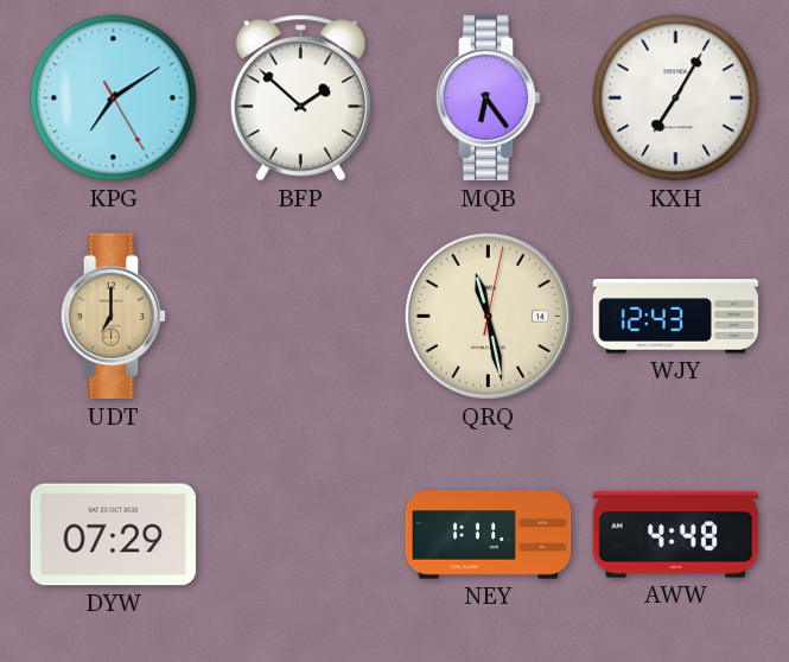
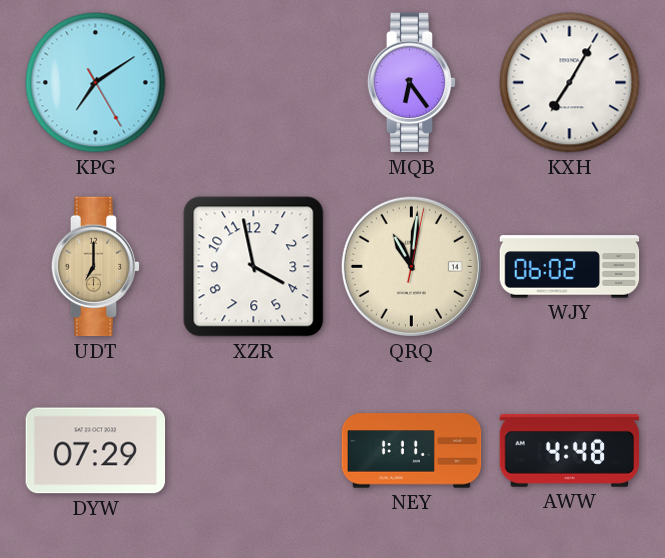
BFP: 1:52 -> none (300, 98)
XZR: none -> 3:58 (254, 267)
QRQ: 11:28 -> 11:01 (411, 266)
WJY: 12:43 -> 06:02 (570, 267)
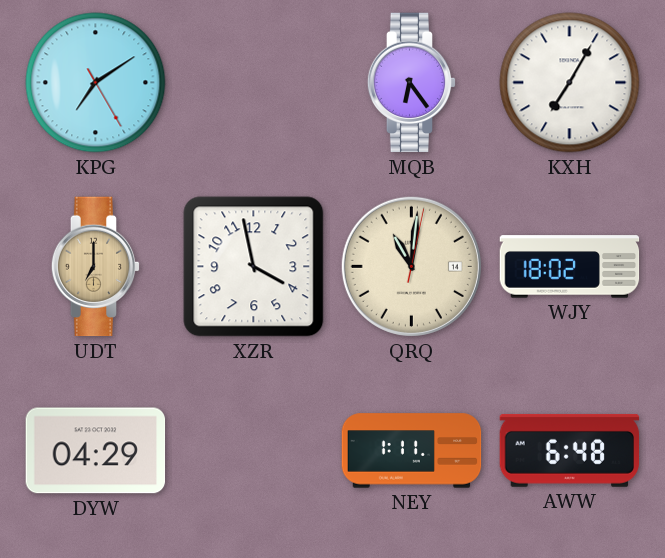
WJY: 06:02 -> 18:02 (570, 267)
DYW: 07:29 -> 04:29 (96, 451)
AWW: 4:48 -> 6:48 (570, 450)
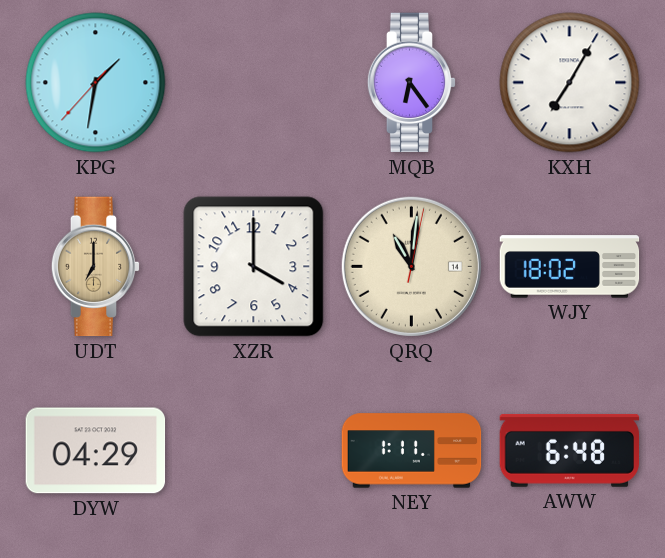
KPG: 7:09 -> 1:31 (96, 83)
XZR: 3:58 -> 4:00 (254, 267)
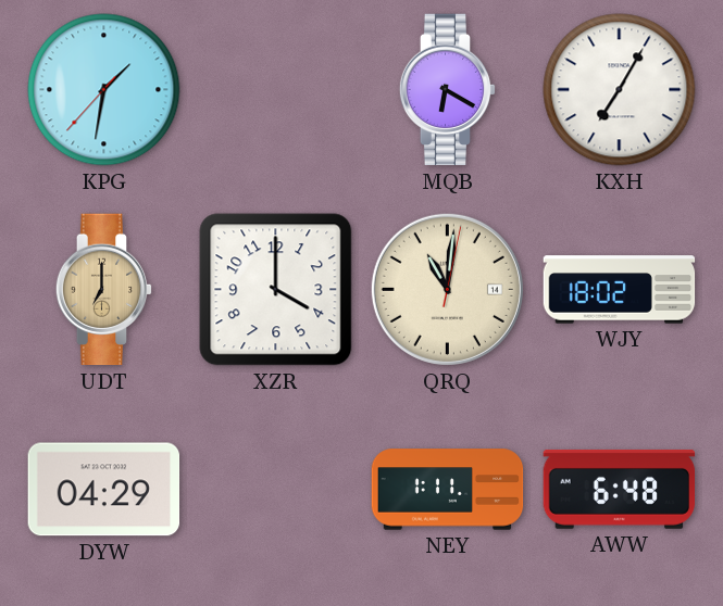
MQB: 6:24 -> 6:20 (448, 90)
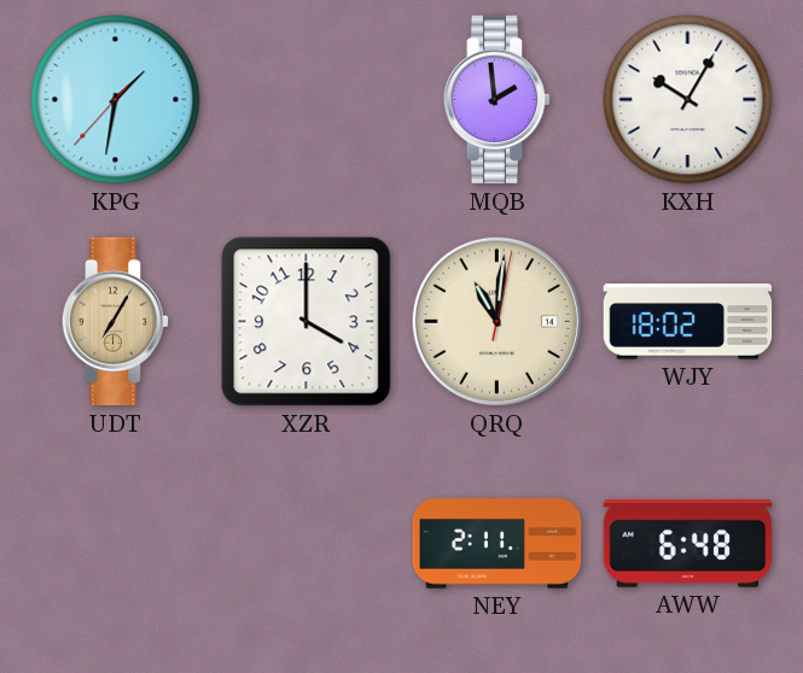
MQB: 6:20 -> 1:59 (497, 100)
KXH: 7:05 -> 10:05 (688, 100)
UDT: 7:00 -> 7:05 (116, 322)
DYW: 04:29 -> none (104, 490)
NEY: 1:11 -> 2:11 (497, 544)
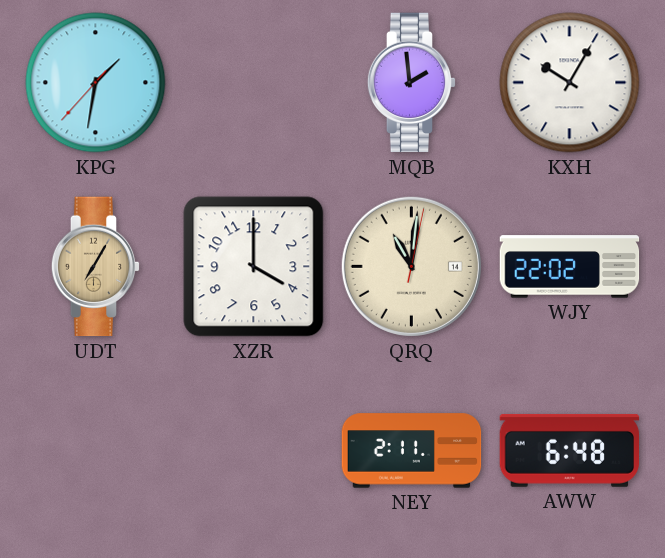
WJY: 18:02 -> 22:02 (570, 267)
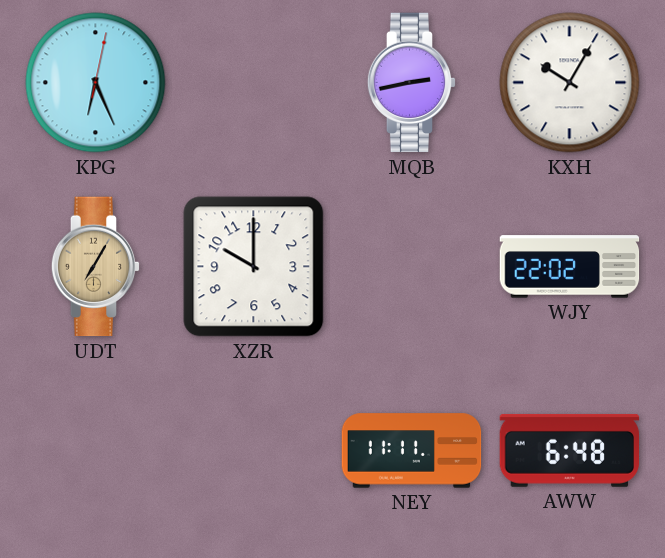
KPG: 1:31 -> 6:26 (96, 83)
MQB: 1:59 -> 2:43 (412, 83)
XZR: 4:00 -> 10:00 (254, 267)
QRQ: 11:01 -> none (411, 266)
NEY: 2:11 -> 11:11 (412, 451)
